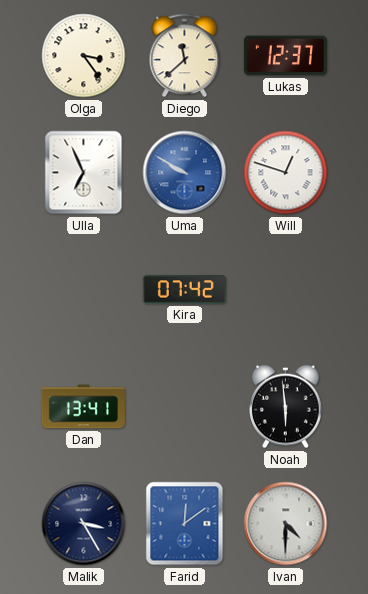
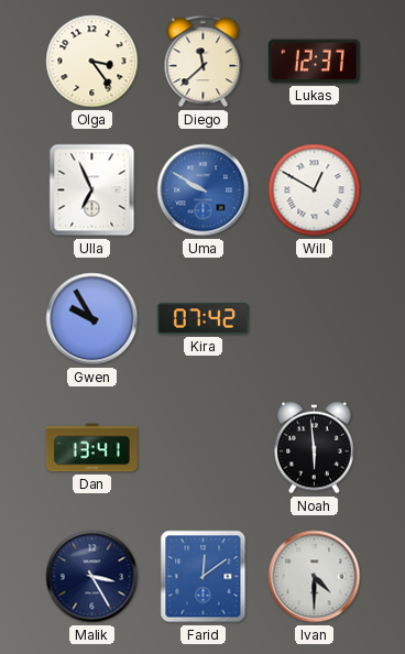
Will: 12:48 -> 12:50 (315, 190)
Gwen: none -> 9:55 (92, 319)
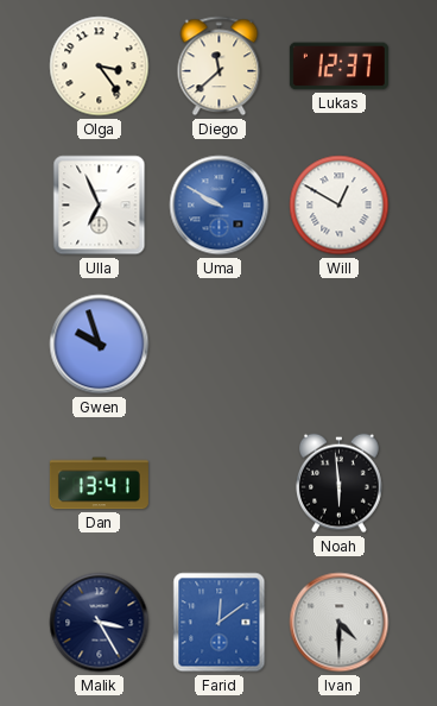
Gwen: 9:55 -> 9:57 (100, 345)
Kira: 07:42 -> none (202, 319)
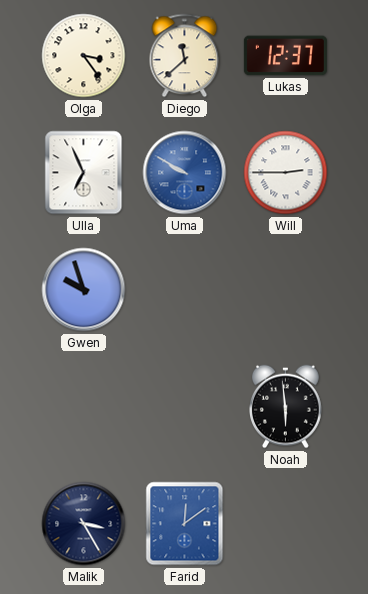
Will: 12:50 -> 2:45 (286, 173)
Dan: 13:41 -> none (99, 484)
Ivan: 4:30 -> none (340, 623)
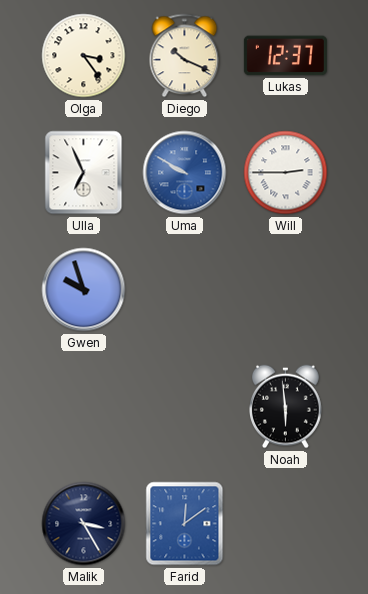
Diego: 11:38 -> 10:19 (185, 56)
